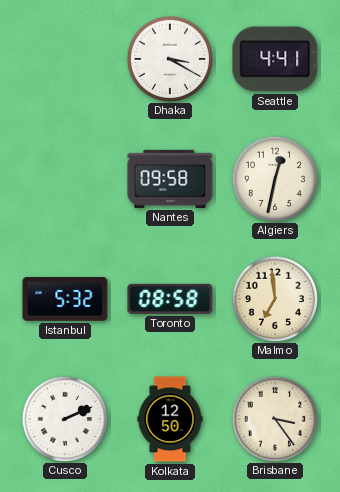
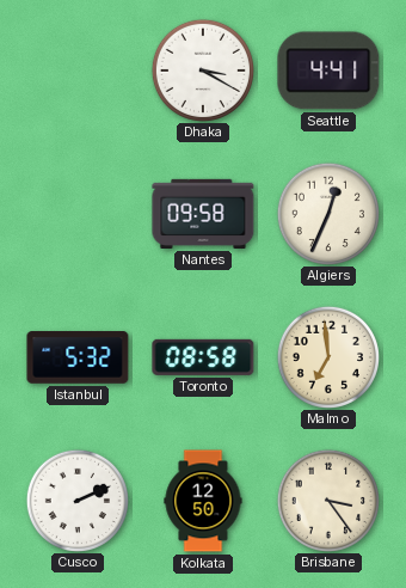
Algiers: 12:32 -> 12:34 (327, 213)
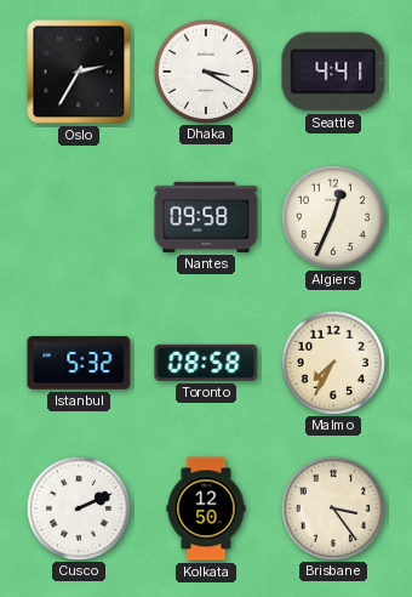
Oslo: none -> 2:35 (79, 72)
Malmo: 6:59 -> 7:35 (332, 362)
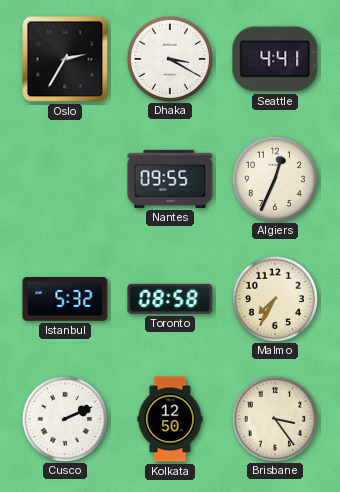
Nantes: 09:58 -> 09:55 (170, 179)
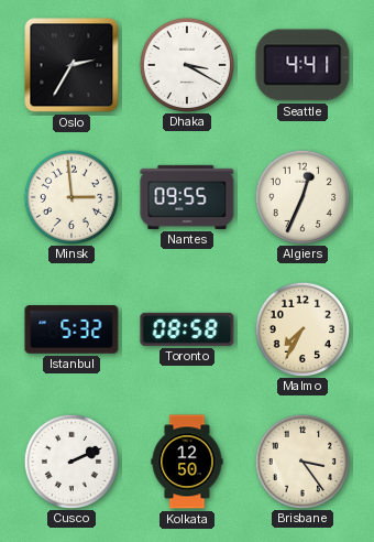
Minsk: none -> 2:59 (70, 196)
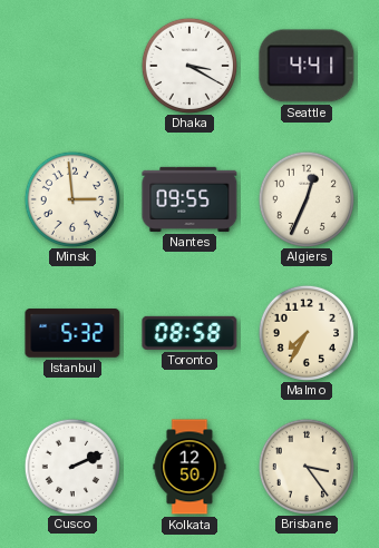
Oslo: 2:35 -> none (71, 65)
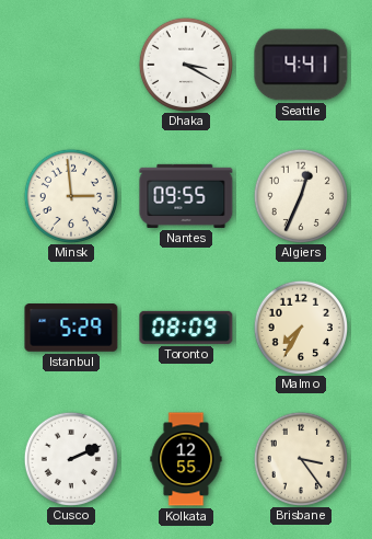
Istanbul: 5:32 -> 5:29 (71, 328)
Toronto: 08:58 -> 08:09 (186, 328)
Kolkata: 12:50 -> 12:55 (186, 459)
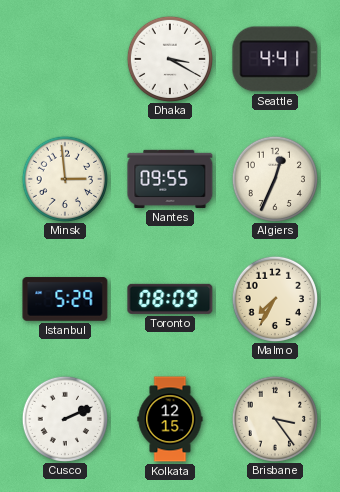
Kolkata: 12:55 -> 12:15 (170, 419)
